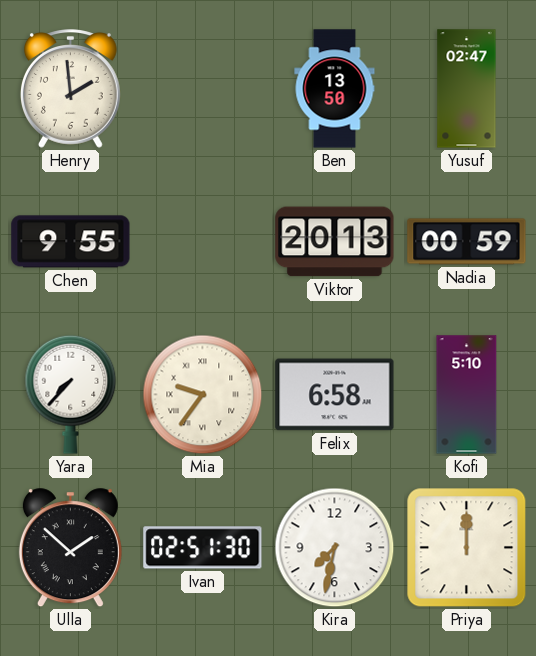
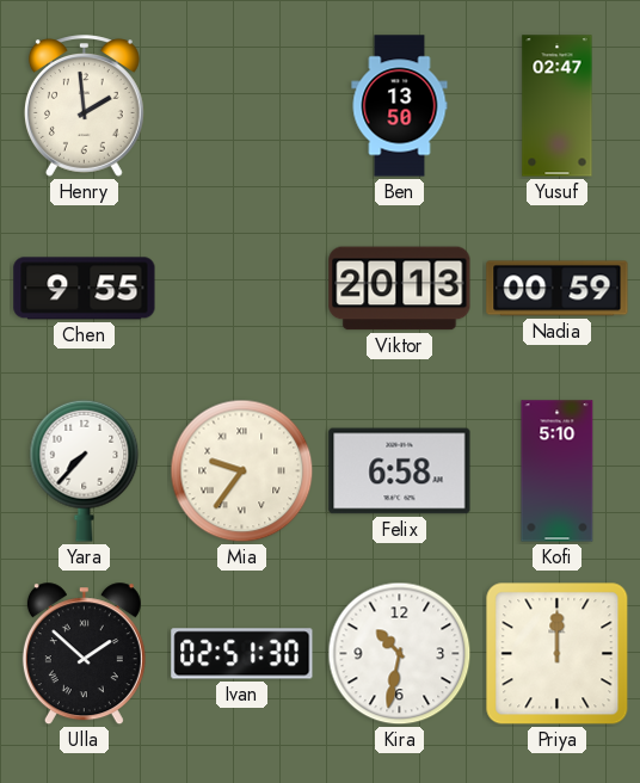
Kira: 7:32 -> 10:32 (400, 654)
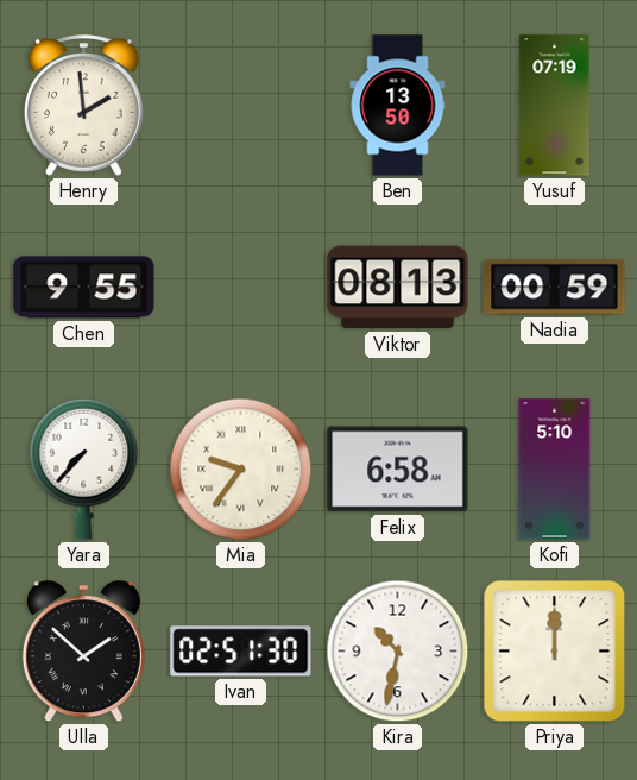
Yusuf: 02:47 -> 07:19 (555, 106)
Viktor: 20:13 -> 08:13 (398, 288)
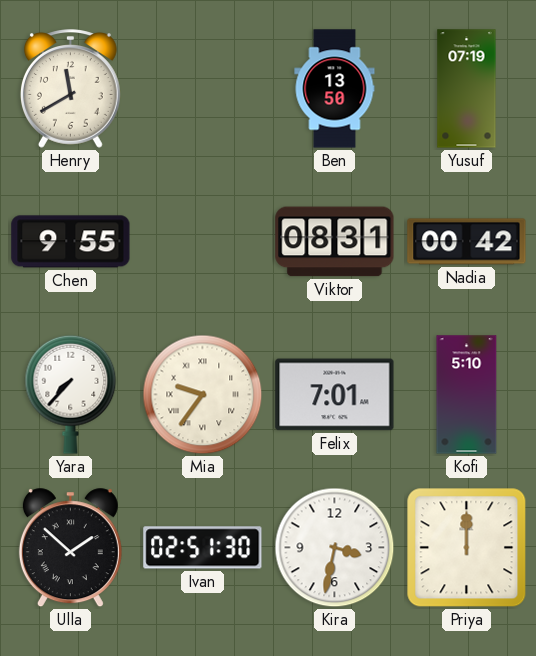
Henry: 1:59 -> 11:40 (70, 89)
Viktor: 08:13 -> 08:31 (335, 242)
Nadia: 00:59 -> 00:42 (467, 242)
Felix: 6:58 -> 7:01 (335, 395)
Kira: 10:32 -> 3:32 (335, 548)
